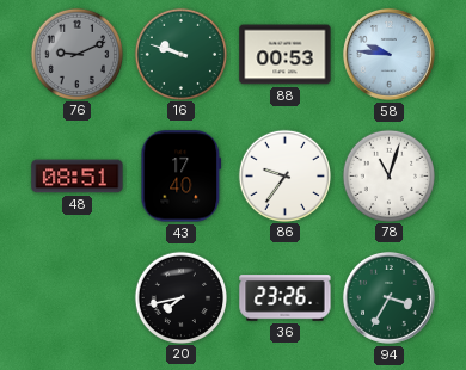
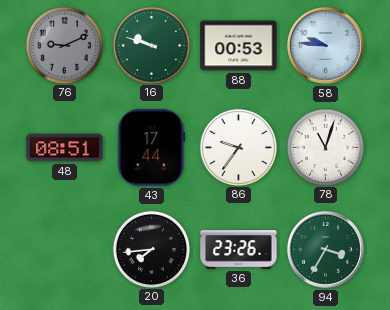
43: 17:40 -> 17:44 (152, 148)
20: 7:43 -> 7:44 (151, 249)
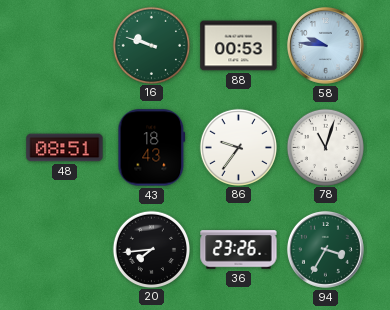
76: 9:11 -> none (64, 45)
43: 17:44 -> 18:43 (152, 148)
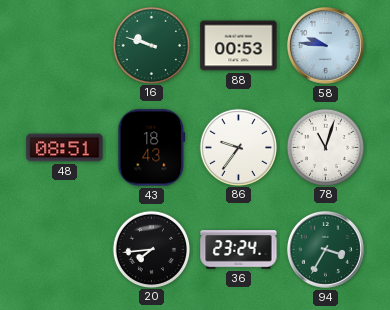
36: 23:26 -> 23:24 (239, 250)
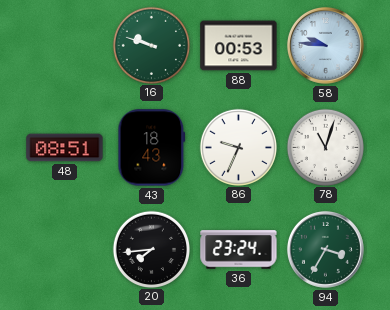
86: 9:36 -> 9:34 (238, 147)
